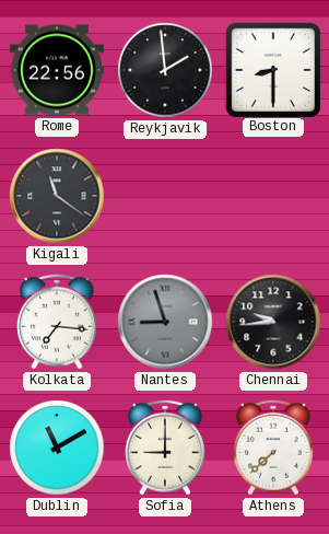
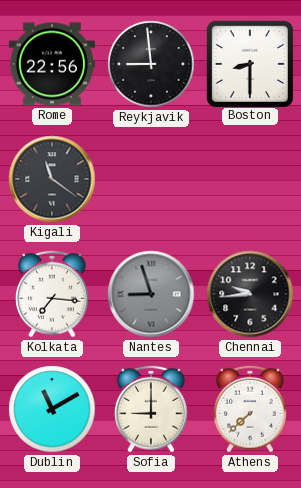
Reykjavik: 1:59 -> 8:59 (151, 64)
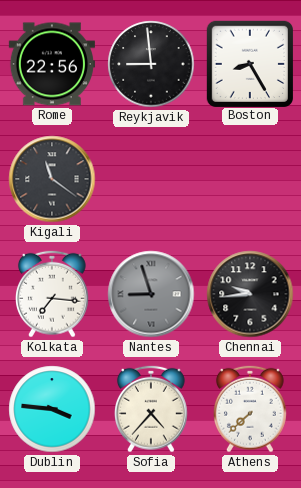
Boston: 8:30 -> 8:25 (249, 63)
Dublin: 11:10 -> 3:46 (52, 409)
Sofia: 9:00 -> 4:37 (152, 409)
